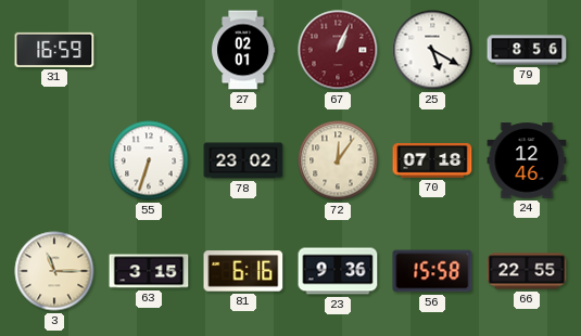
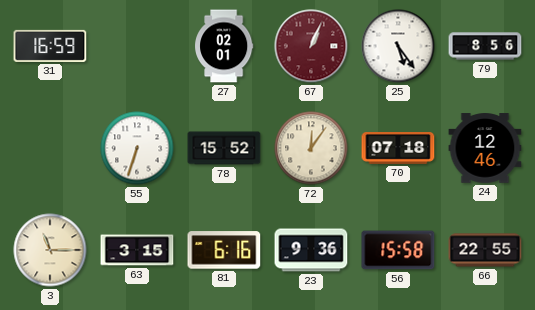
25: 5:20 -> 5:24 (398, 46)
78: 23:02 -> 15:52 (224, 148)
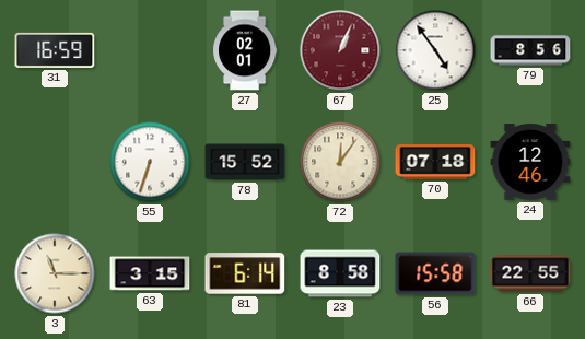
25: 5:24 -> 4:54 (435, 50)
81: 6:16 -> 6:14 (245, 273)
23: 9:36 -> 8:58 (340, 273)
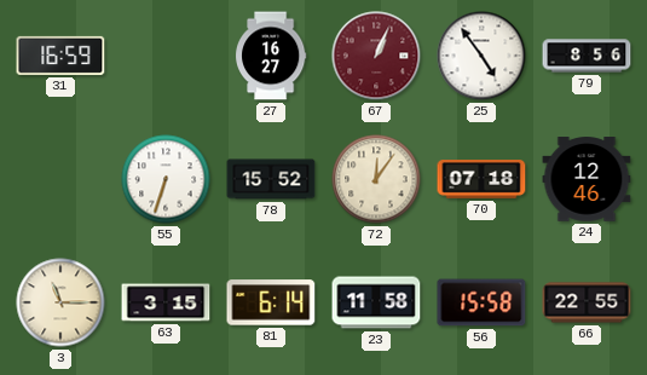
27: 02:01 -> 16:27 (272, 56)
23: 8:58 -> 11:58 (376, 302)
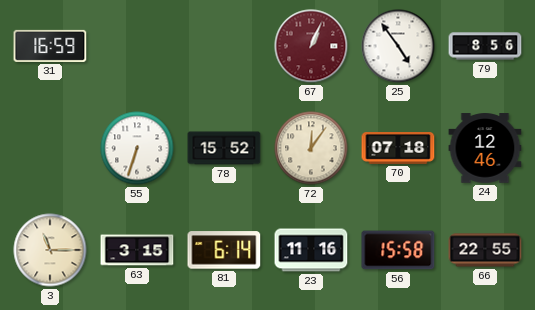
27: 16:27 -> none (272, 56)
23: 11:58 -> 11:16 (311, 250)
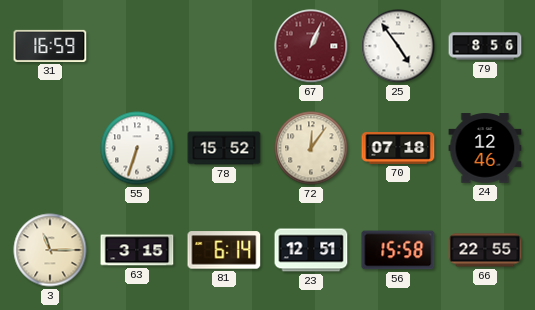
23: 11:16 -> 12:51 (311, 250)
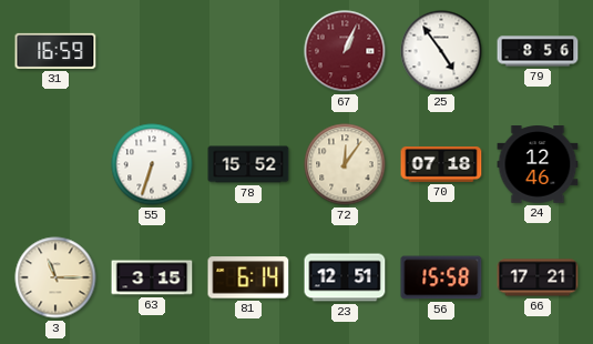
66: 22:55 -> 17:21 (538, 277)
